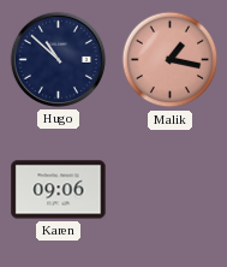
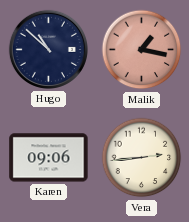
Vera: none -> 2:44 (142, 158)
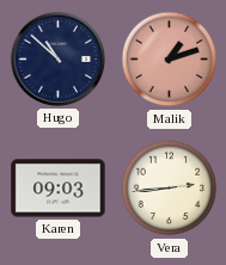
Malik: 1:17 -> 1:12 (170, 60)
Karen: 09:06 -> 09:03 (59, 189)
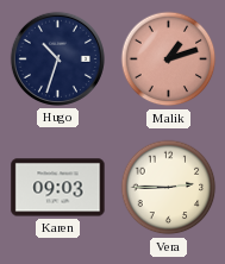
Hugo: 10:52 -> 10:33 (57, 58)
Vera: 2:44 -> 2:45 (169, 188)
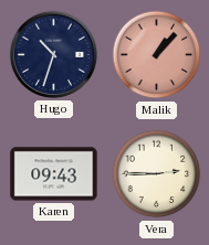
Malik: 1:12 -> 1:07 (157, 55)
Karen: 09:03 -> 09:43 (54, 174)
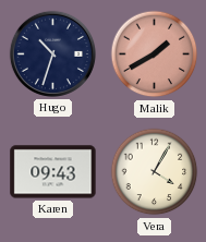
Malik: 1:07 -> 1:40 (155, 55)
Vera: 2:45 -> 4:05 (155, 172)
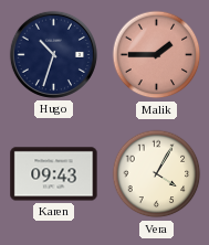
Malik: 1:40 -> 1:45 (157, 55)
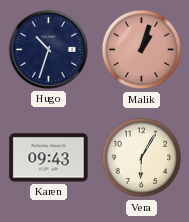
Malik: 1:45 -> 1:03 (142, 50)
Vera: 4:05 -> 6:05 (142, 158)
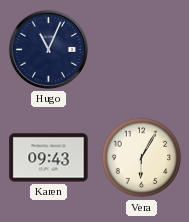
Hugo: 10:33 -> 11:04 (48, 49)
Malik: 1:03 -> none (142, 50)
